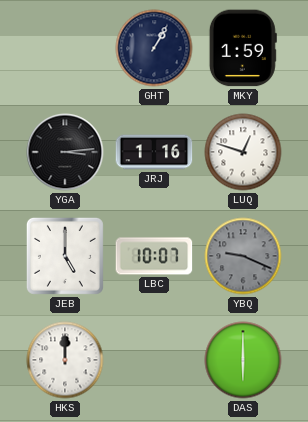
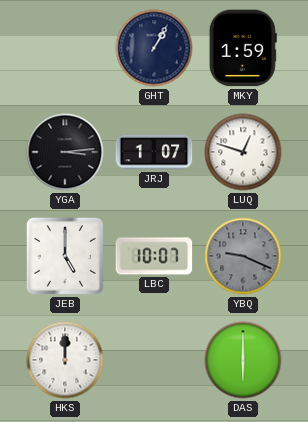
JRJ: 1:16 -> 1:07 (154, 152)
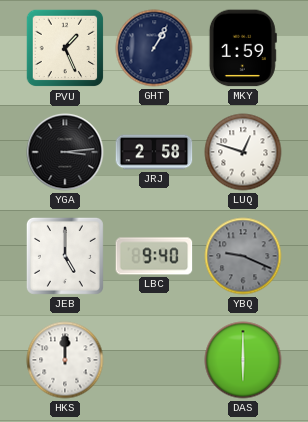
PVU: none -> 1:26 (65, 48)
JRJ: 1:07 -> 2:58 (154, 152)
LBC: 10:07 -> 9:40 (154, 256)
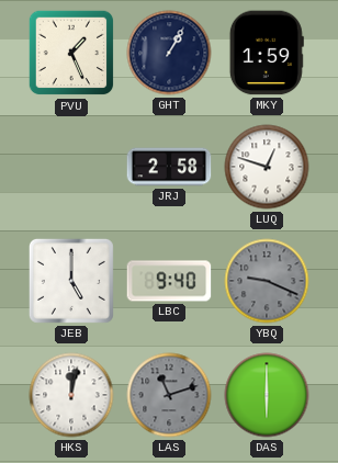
YGA: 3:14 -> none (65, 152)
HKS: 12:00 -> 12:02 (71, 395)
LAS: none -> 11:12 (169, 395)
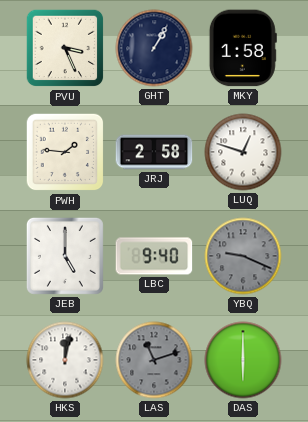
PVU: 1:26 -> 3:26 (65, 48)
MKY: 1:59 -> 1:58 (243, 48)
PWH: none -> 1:46 (65, 152)
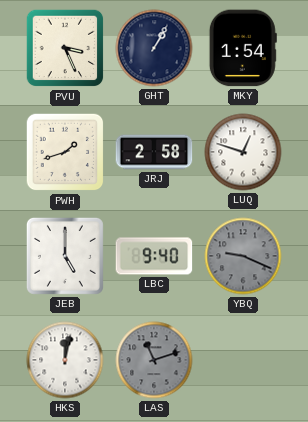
MKY: 1:58 -> 1:54 (243, 48)
PWH: 1:46 -> 1:42 (65, 152)
DAS: 6:00 -> none (243, 360)
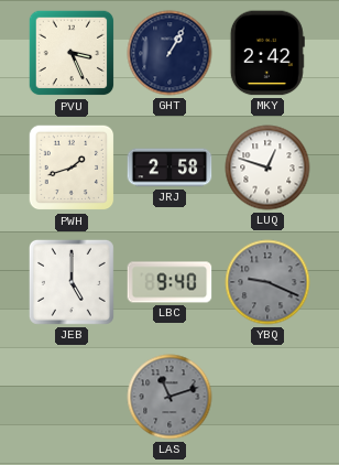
MKY: 1:54 -> 2:42 (267, 53)
HKS: 12:02 -> none (65, 360)
